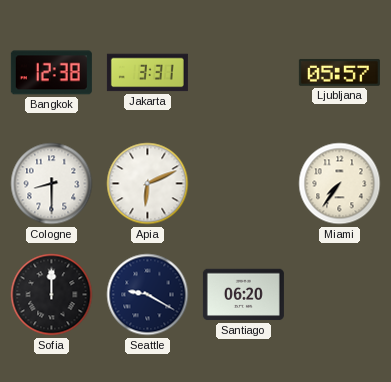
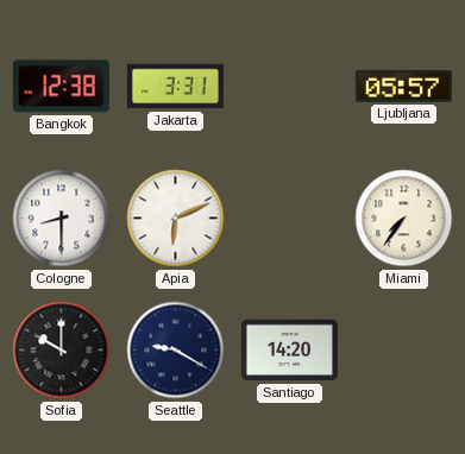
Sofia: 12:00 -> 10:00 (62, 351)
Santiago: 06:20 -> 14:20 (289, 351)
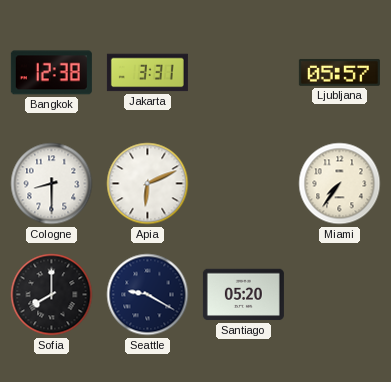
Sofia: 10:00 -> 8:00 (52, 295)
Santiago: 14:20 -> 05:20 (243, 295)
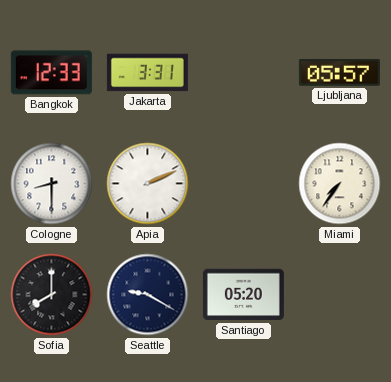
Bangkok: 12:38 -> 12:33 (51, 73)
Apia: 6:11 -> 2:11 (148, 184)
